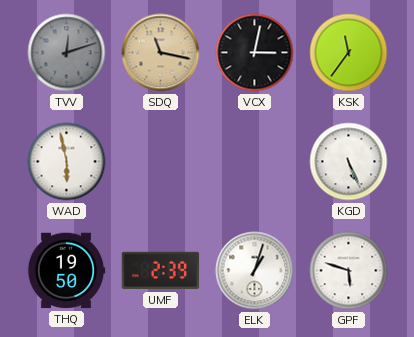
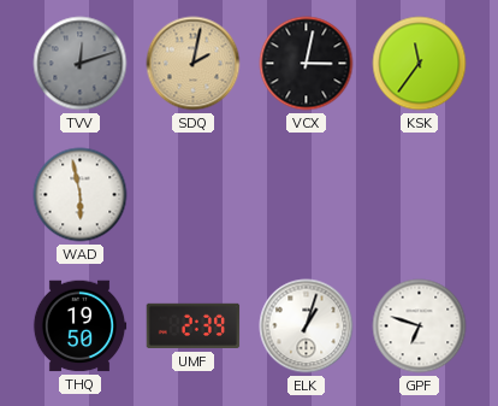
SDQ: 11:17 -> 2:02 (194, 64)
KGD: 5:26 -> none (349, 162)
GPF: 5:48 -> 6:48 (420, 326)
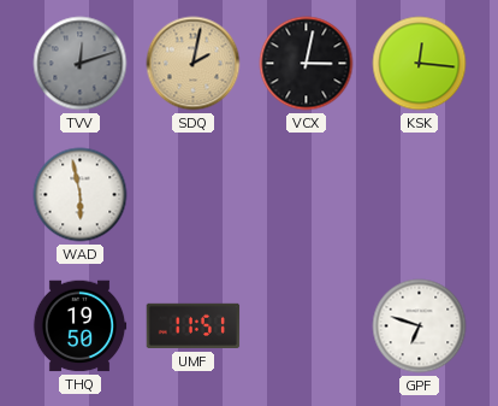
KSK: 11:36 -> 12:16 (420, 64)
UMF: 2:39 -> 11:51 (194, 326)
ELK: 1:03 -> none (307, 326)
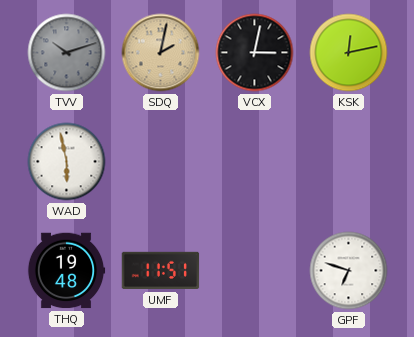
TVV: 12:12 -> 10:12 (67, 53)
KSK: 12:16 -> 12:13 (349, 53)
THQ: 19:50 -> 19:48 (66, 271)
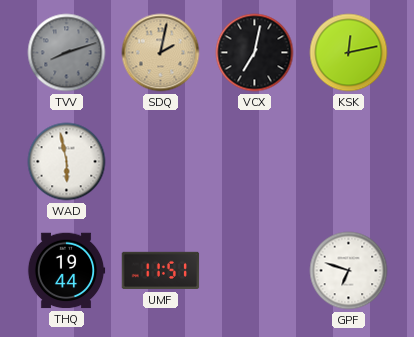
TVV: 10:12 -> 8:12 (67, 53)
VCX: 3:02 -> 7:02 (255, 53)
THQ: 19:48 -> 19:44 (66, 271)
